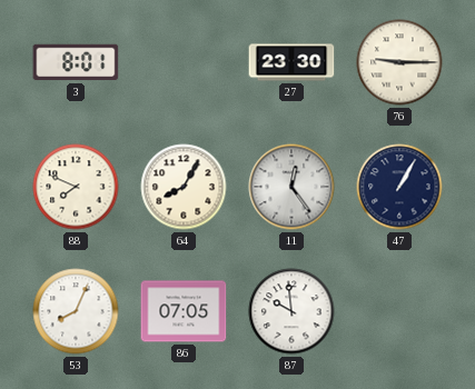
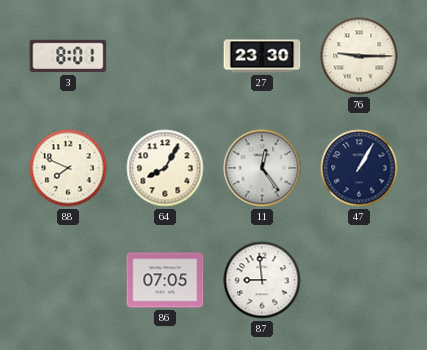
53: 8:04 -> none (76, 311)
87: 9:59 -> 8:59 (262, 280)
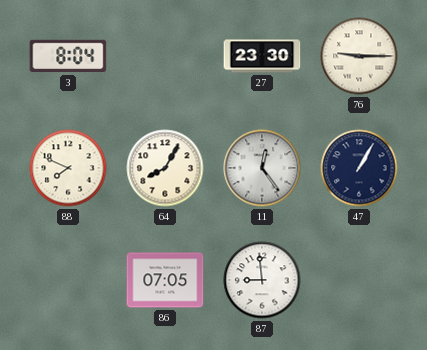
3: 8:01 -> 8:04 (68, 56)
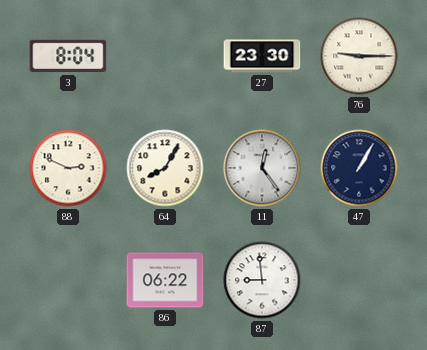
88: 7:49 -> 2:49 (68, 168)
86: 07:05 -> 06:22 (165, 280)
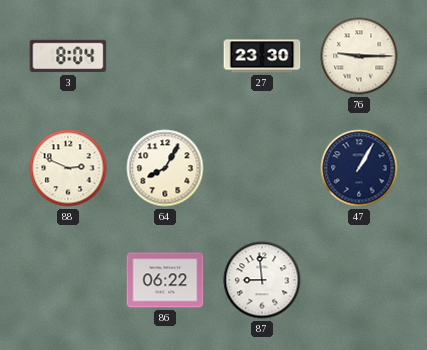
11: 12:24 -> none (262, 168)
